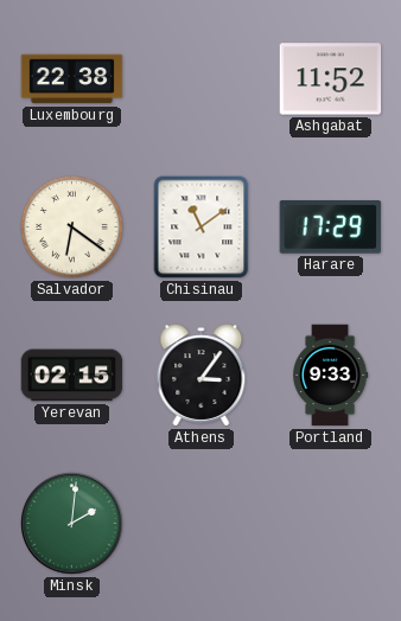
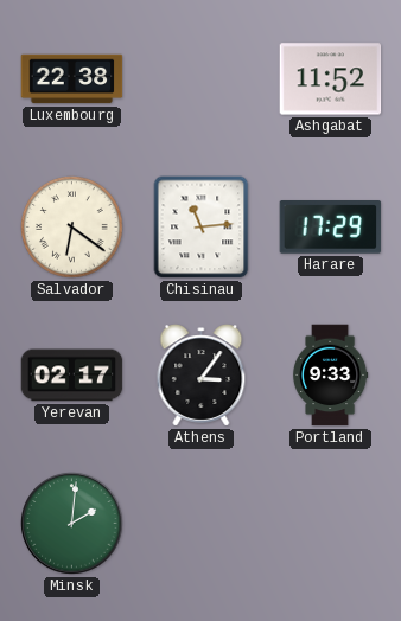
Chisinau: 11:09 -> 11:14 (202, 228)
Yerevan: 02:15 -> 02:17 (72, 376)
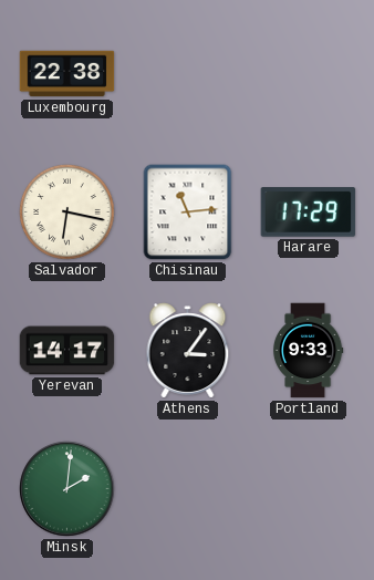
Ashgabat: 11:52 -> none (331, 79)
Salvador: 6:21 -> 6:17 (67, 213)
Yerevan: 02:17 -> 14:17 (67, 351)
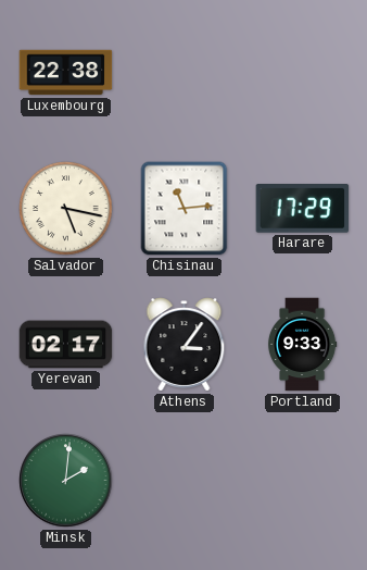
Salvador: 6:17 -> 5:17 (66, 209)
Yerevan: 14:17 -> 02:17 (66, 345)
